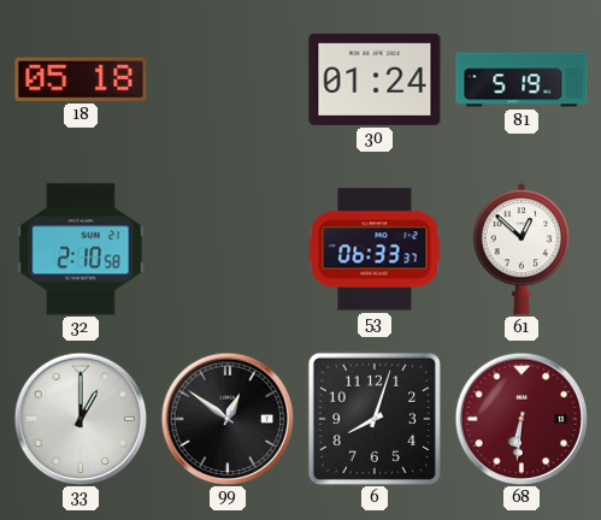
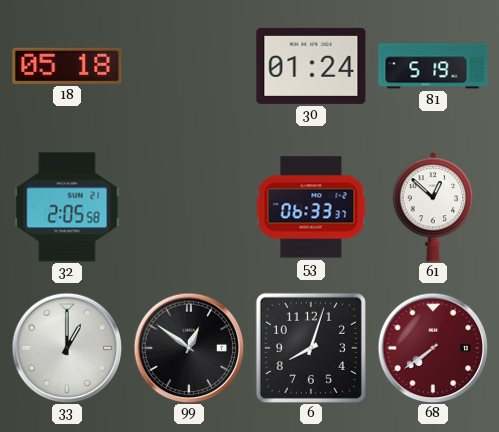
32: 2:10 -> 2:05 (67, 207)
68: 6:31 -> 7:39 (433, 348)
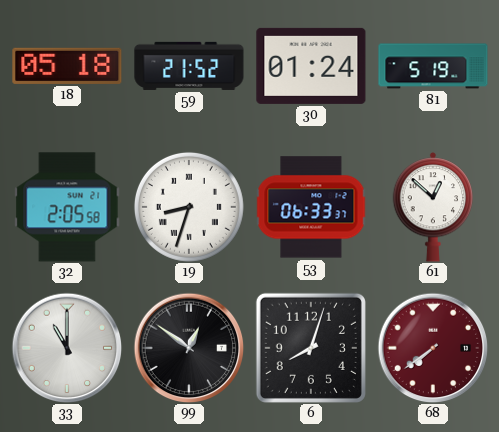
59: none -> 21:52 (189, 66)
19: none -> 8:33 (189, 207)
33: 1:00 -> 11:00 (67, 348)
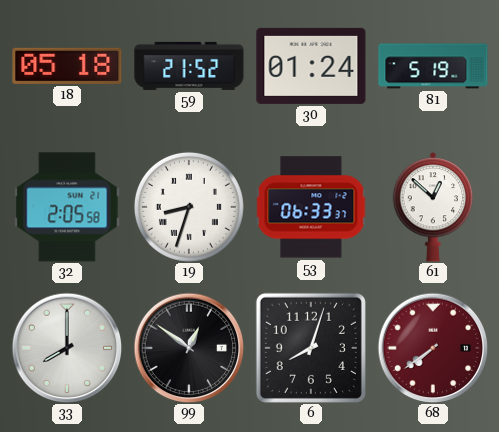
33: 11:00 -> 8:00 (67, 348)
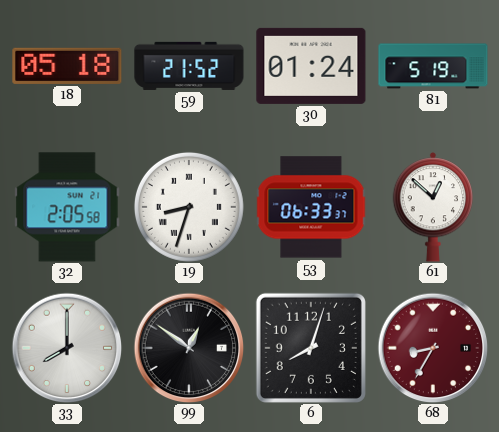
68: 7:39 -> 8:35 (433, 348)
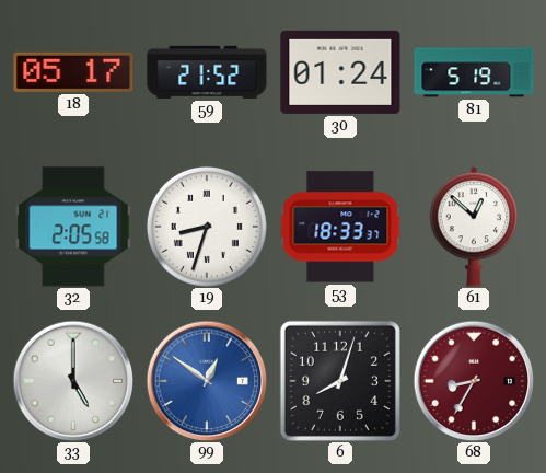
18: 05:18 -> 05:17 (73, 72)
53: 06:33 -> 18:33 (340, 227)
33: 8:00 -> 5:00 (73, 381)
99 dial: black -> blue (207, 381)
